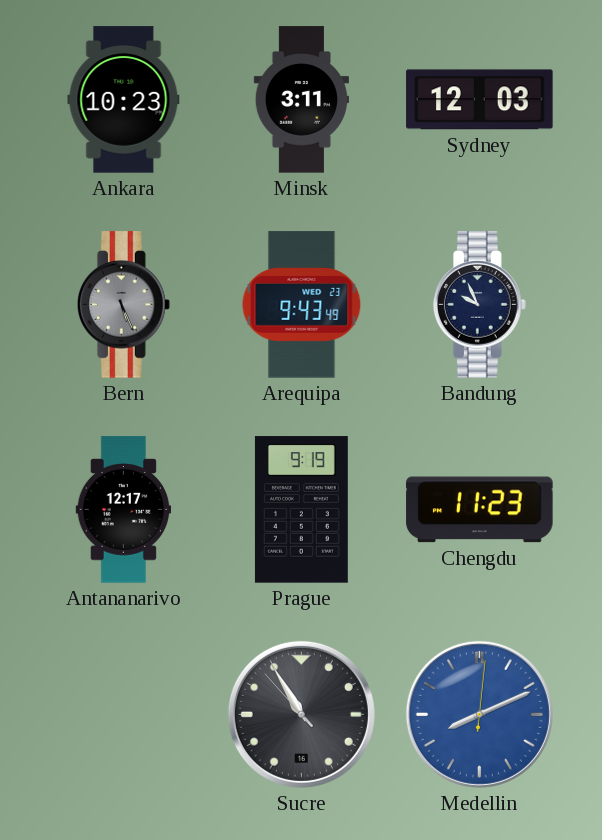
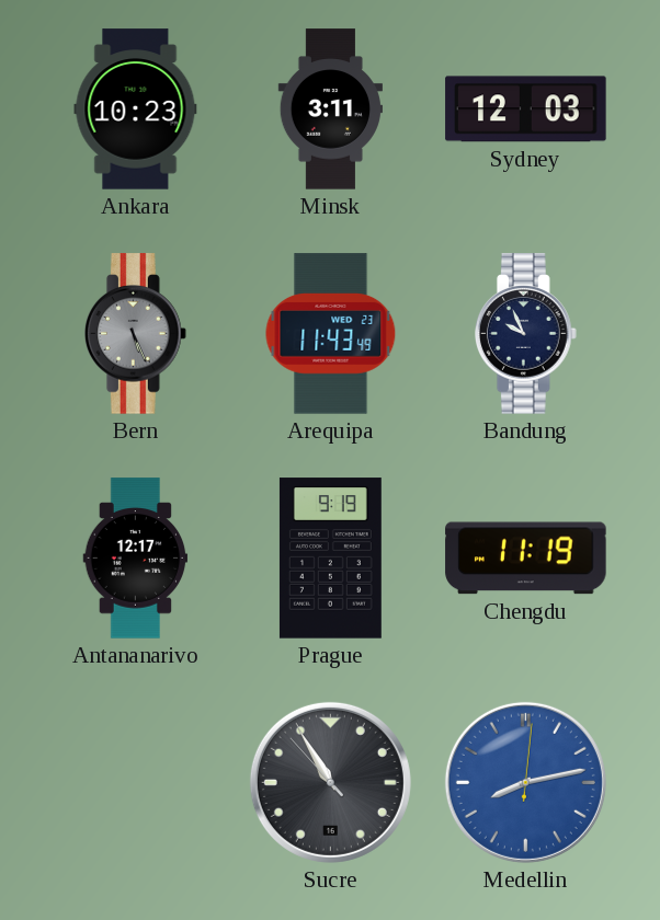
Arequipa: 9:43 -> 11:43 (331, 334)
Chengdu: 11:23 -> 11:19 (526, 559)
Medellin: 8:11 -> 8:13 (525, 782)
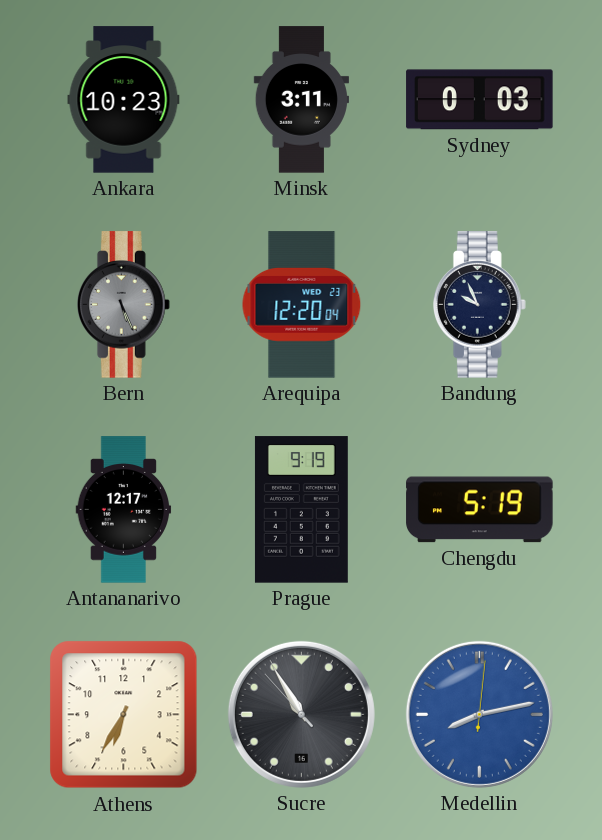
Sydney: 12:03 -> 0:03 (480, 100)
Arequipa: 11:43 -> 12:20 (302, 305)
Chengdu: 11:19 -> 5:19 (480, 510)
Athens: none -> 6:35 (124, 715)
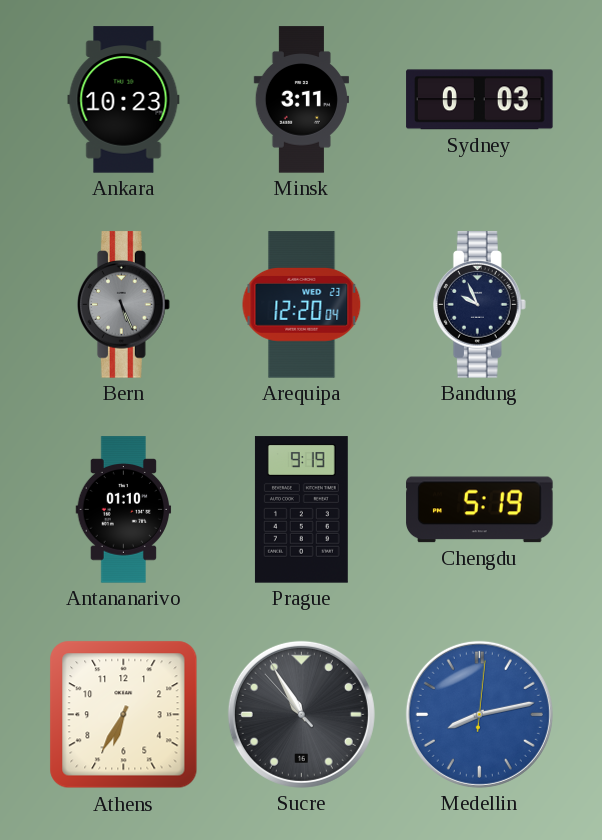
Antananarivo: 12:17 -> 01:10 (124, 510)
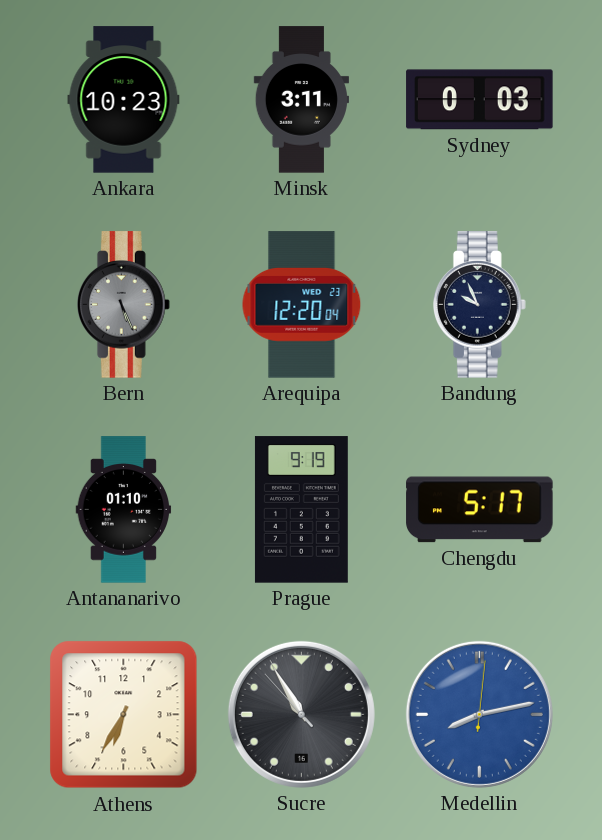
Chengdu: 5:19 -> 5:17 (480, 510)
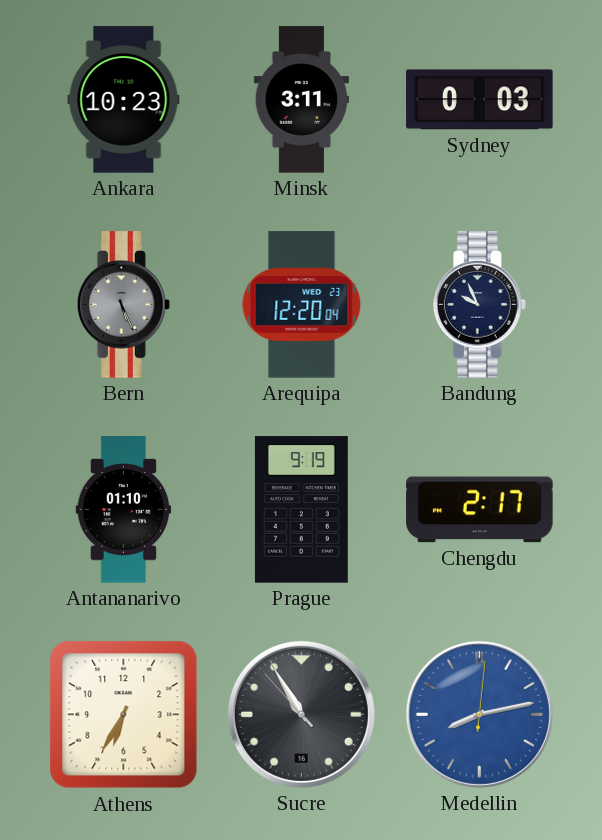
Chengdu: 5:17 -> 2:17 (480, 510)
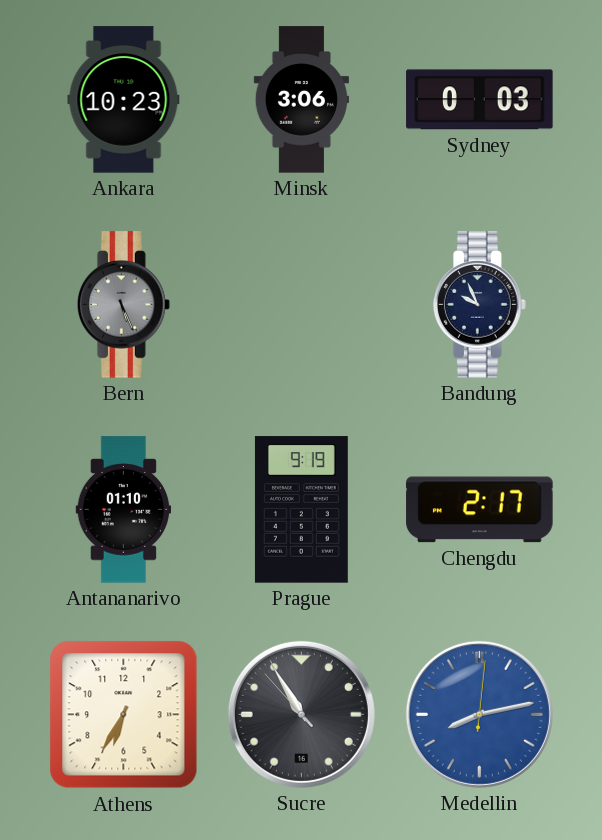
Minsk: 3:11 -> 3:06 (301, 100)
Arequipa: 12:20 -> none (302, 305)
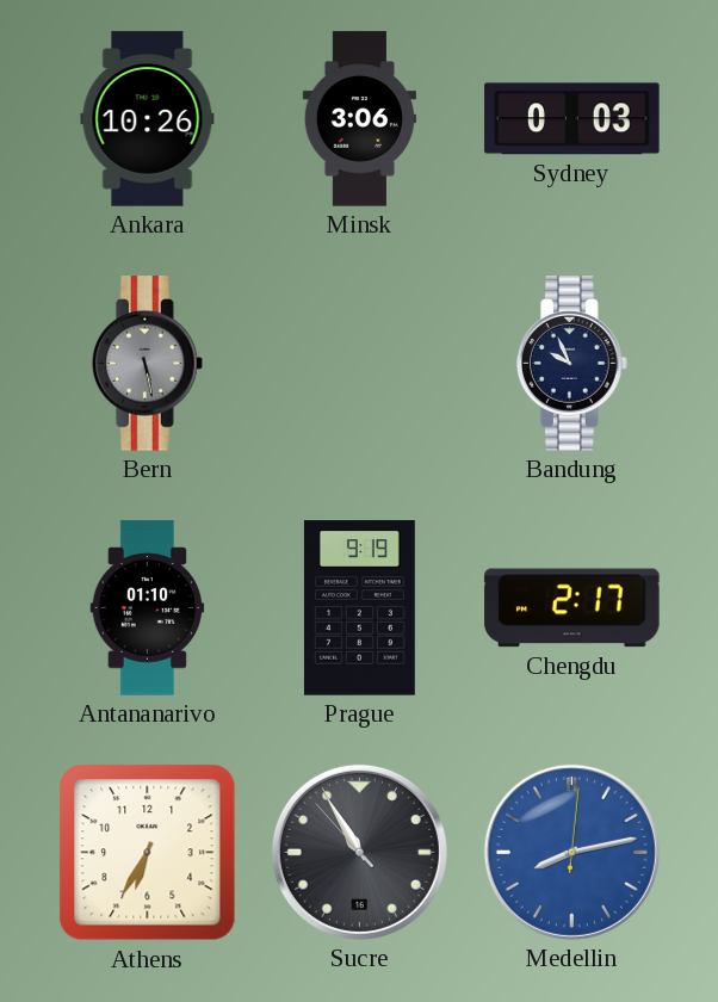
Ankara: 10:23 -> 10:26 (148, 119)
Bern: 5:26 -> 5:28 (148, 364)
